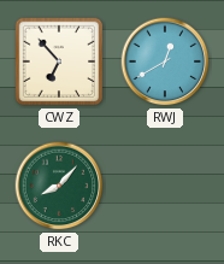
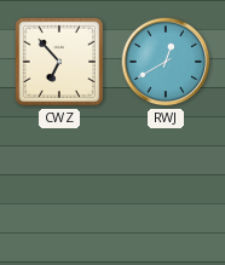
RKC: 8:07 -> none (59, 186)
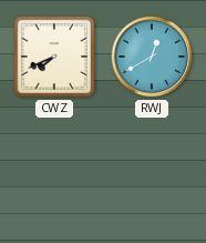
CWZ: 6:53 -> 7:41 (54, 57)
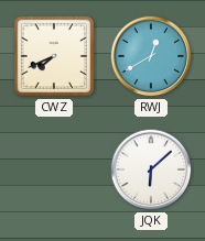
JQK: none -> 6:08 (151, 169)
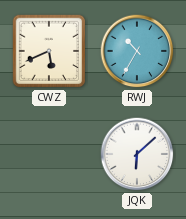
CWZ: 7:41 -> 5:41 (49, 51)
RWJ: 12:40 -> 10:35 (137, 51)
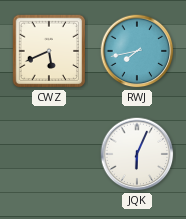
RWJ: 10:35 -> 7:43 (137, 51)
JQK: 6:08 -> 6:04 (137, 154)
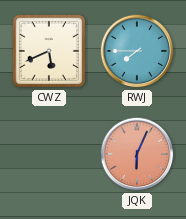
RWJ: 7:43 -> 7:45 (137, 51)
JQK dial: white -> salmon (137, 154)
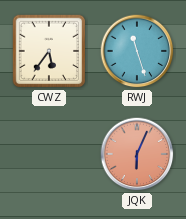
CWZ: 5:41 -> 5:36 (49, 51)
RWJ: 7:45 -> 11:27 (137, 51)
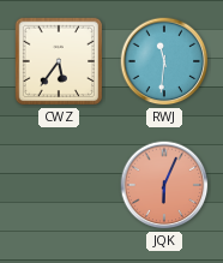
RWJ: 11:27 -> 11:31 (164, 61)
